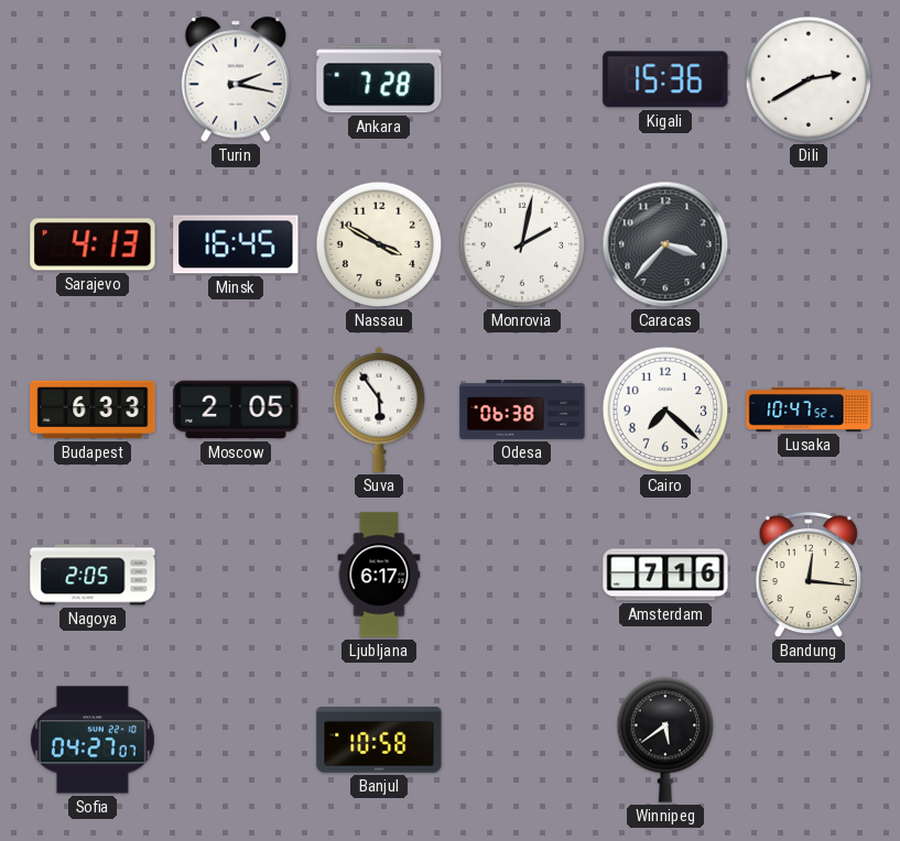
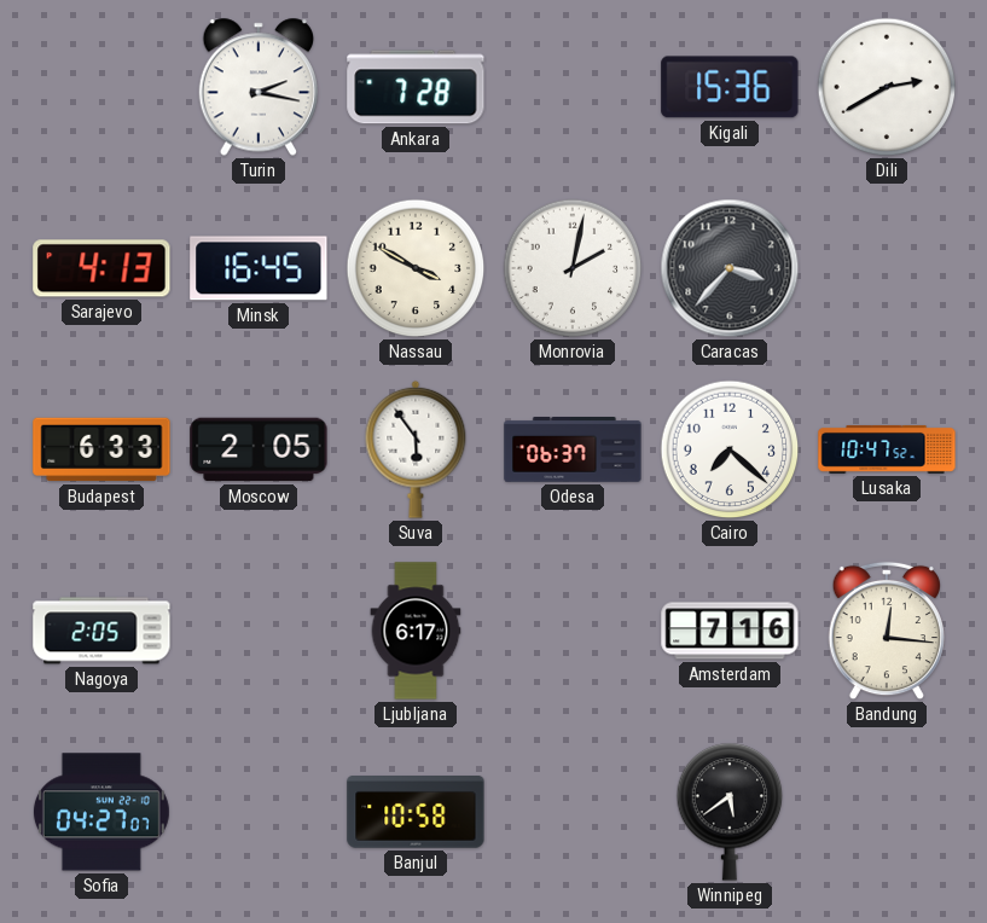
Odesa: 06:38 -> 06:37 (573, 451)
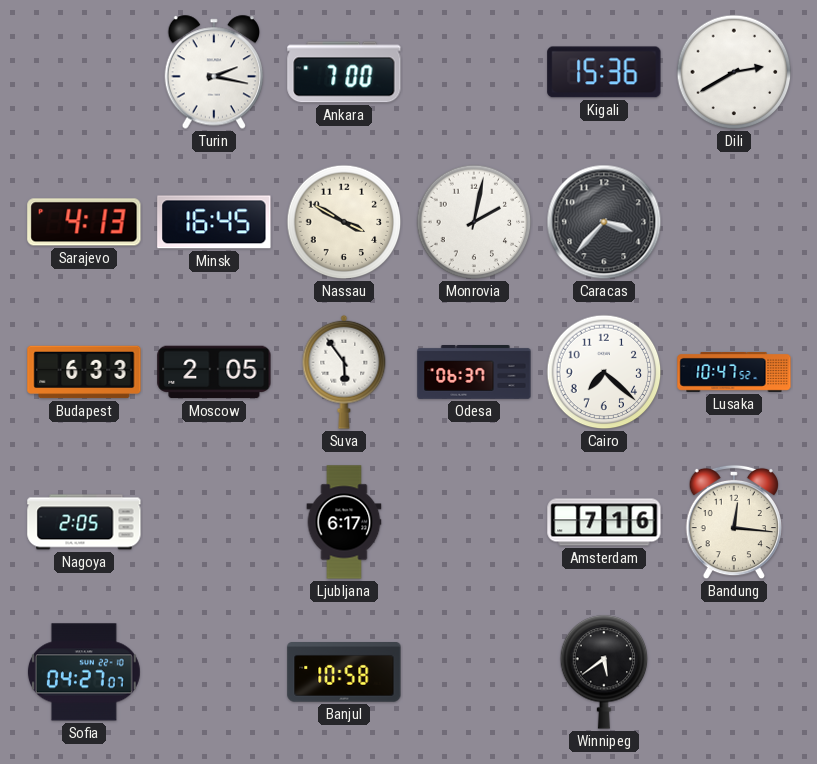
Ankara: 7:28 -> 7:00 (344, 72)
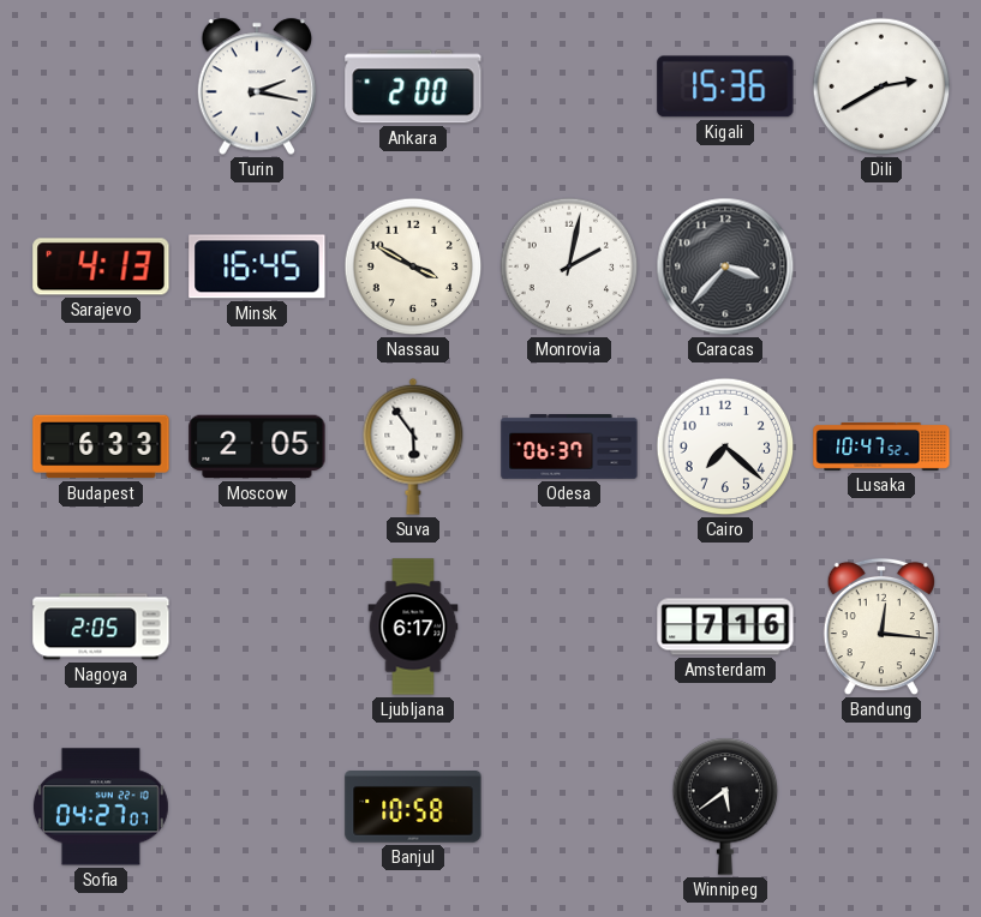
Ankara: 7:00 -> 2:00 (413, 86)
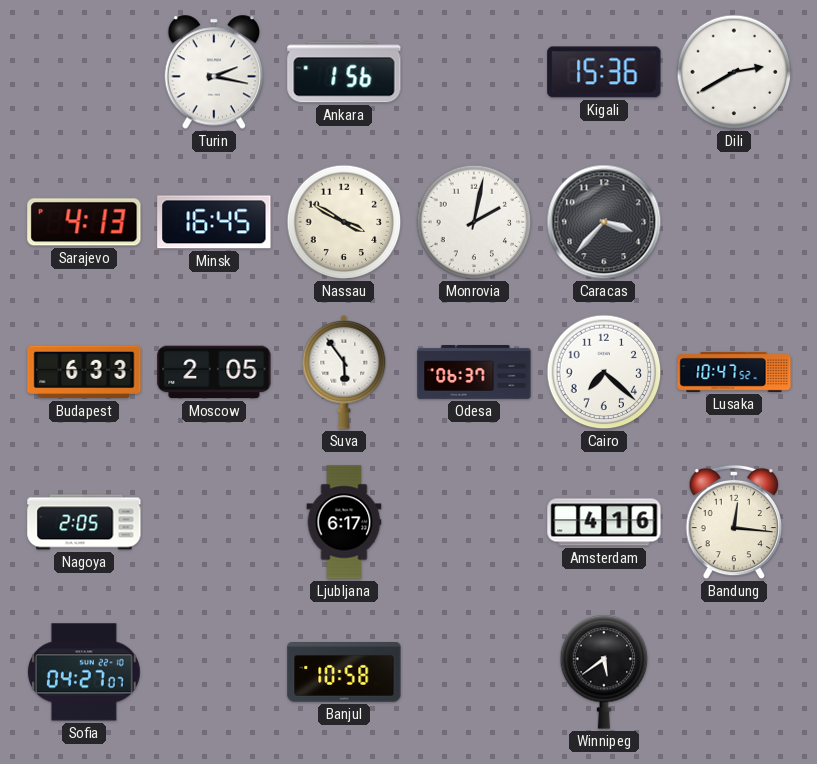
Ankara: 2:00 -> 1:56 (344, 72)
Amsterdam: 7:16 -> 4:16 (604, 522)
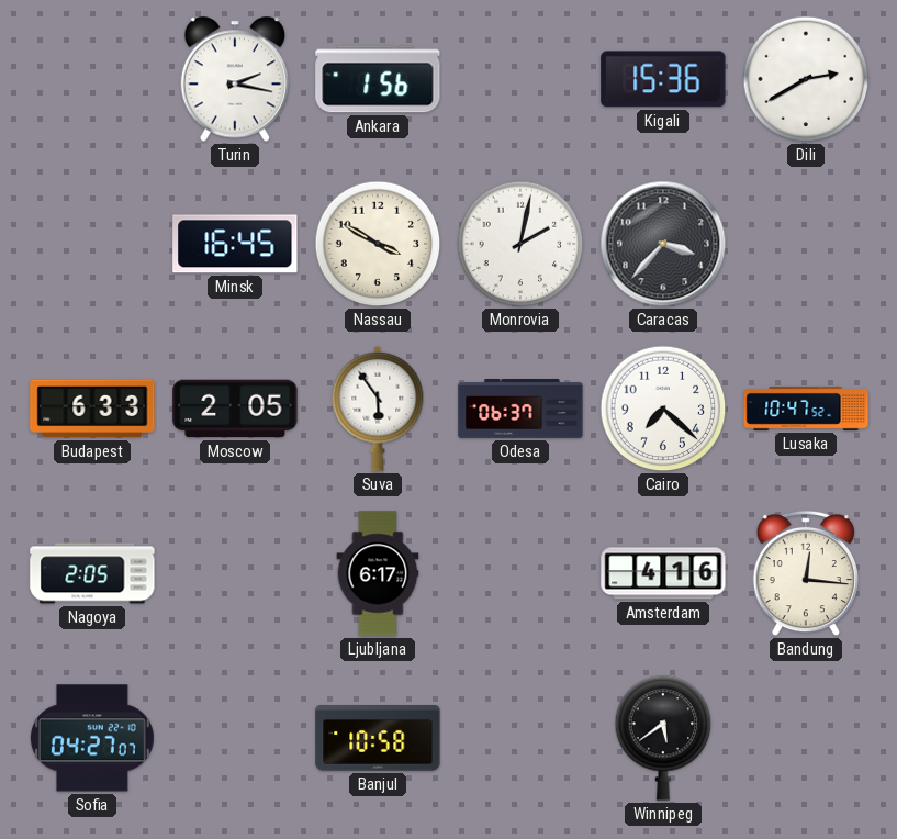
Sarajevo: 4:13 -> none (84, 222)
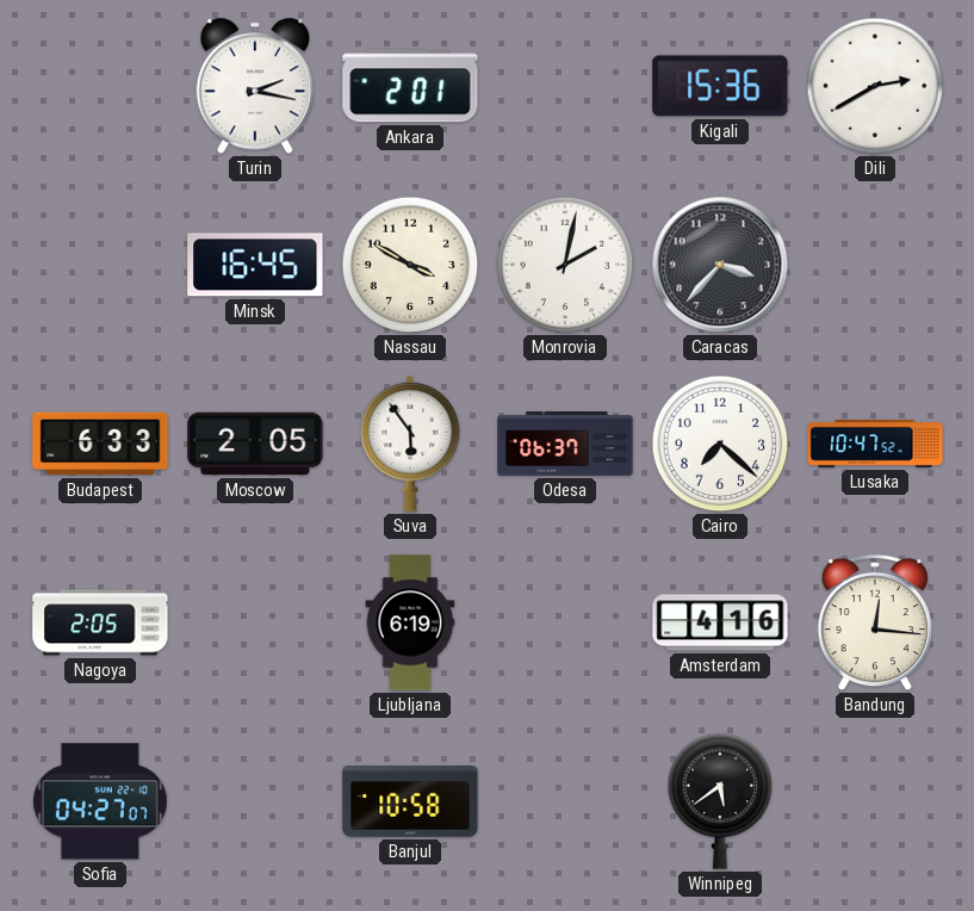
Ankara: 1:56 -> 2:01 (410, 86)
Ljubljana: 6:17 -> 6:19 (410, 622)
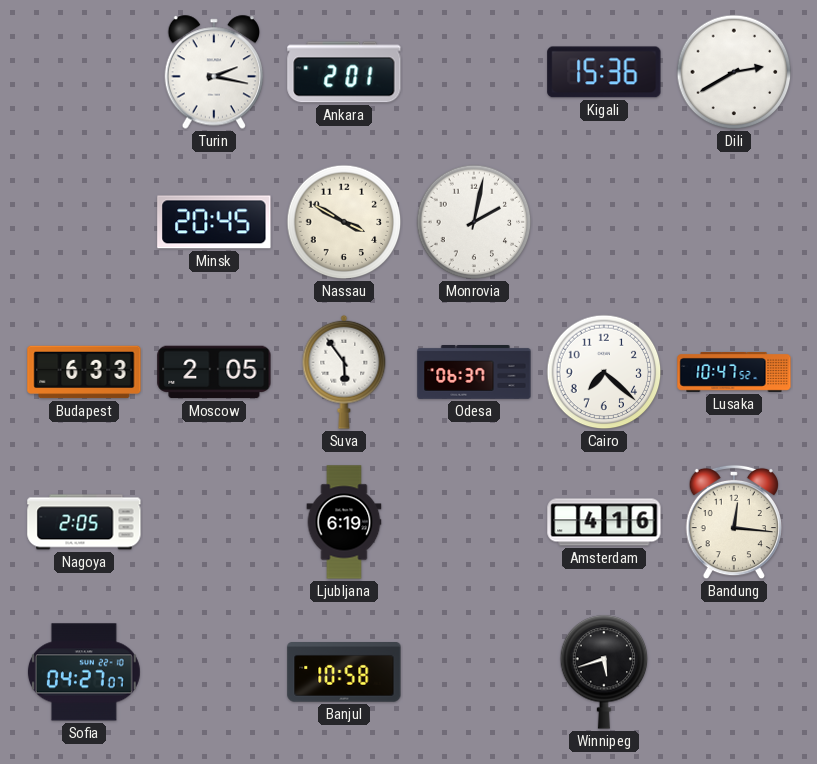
Minsk: 16:45 -> 20:45 (214, 222)
Caracas: 3:37 -> none (720, 265)
Winnipeg: 5:39 -> 5:42 (604, 672)
